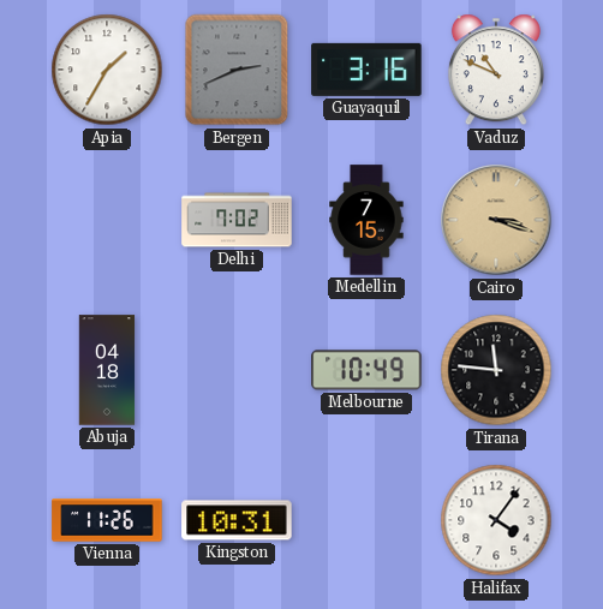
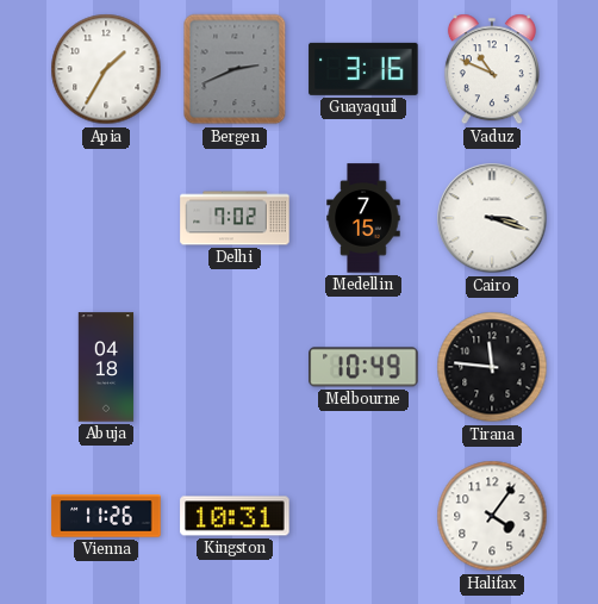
Cairo dial: champagne -> white (492, 218)
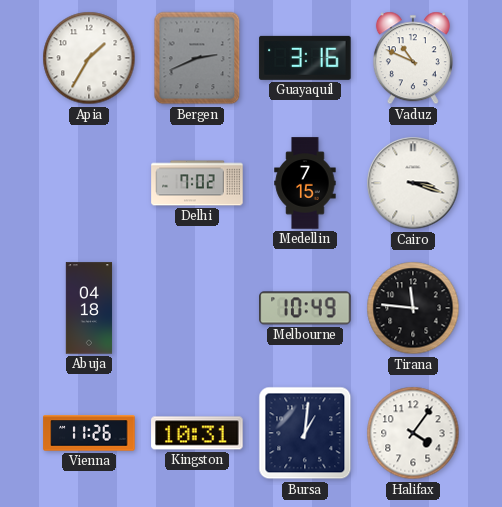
Bursa: none -> 1:01 (305, 433)
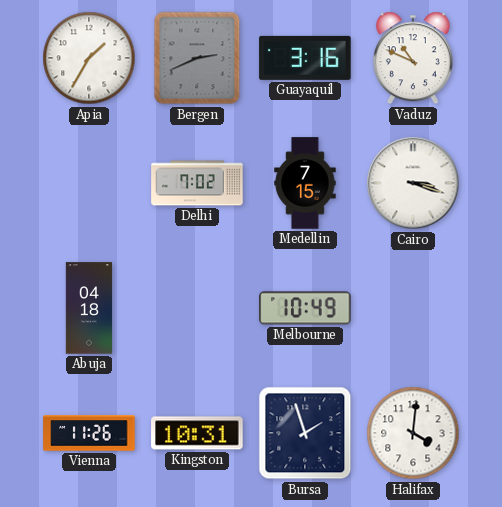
Tirana: 11:46 -> none (413, 308)
Bursa: 1:01 -> 1:57 (305, 433)
Halifax: 4:06 -> 4:01 (413, 433)
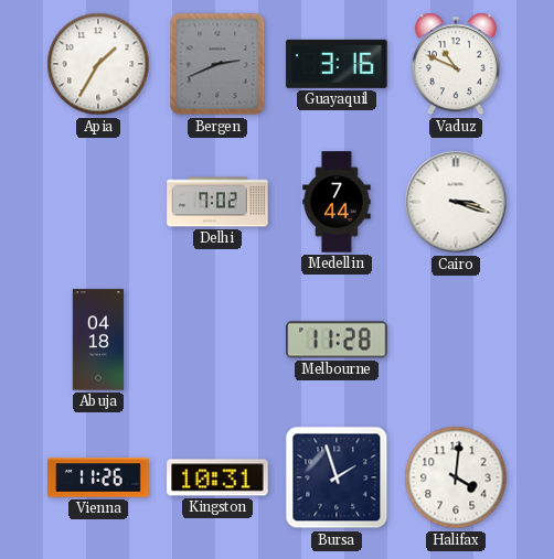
Medellin: 7:15 -> 7:44 (337, 202)
Melbourne: 10:49 -> 11:28 (337, 340)
